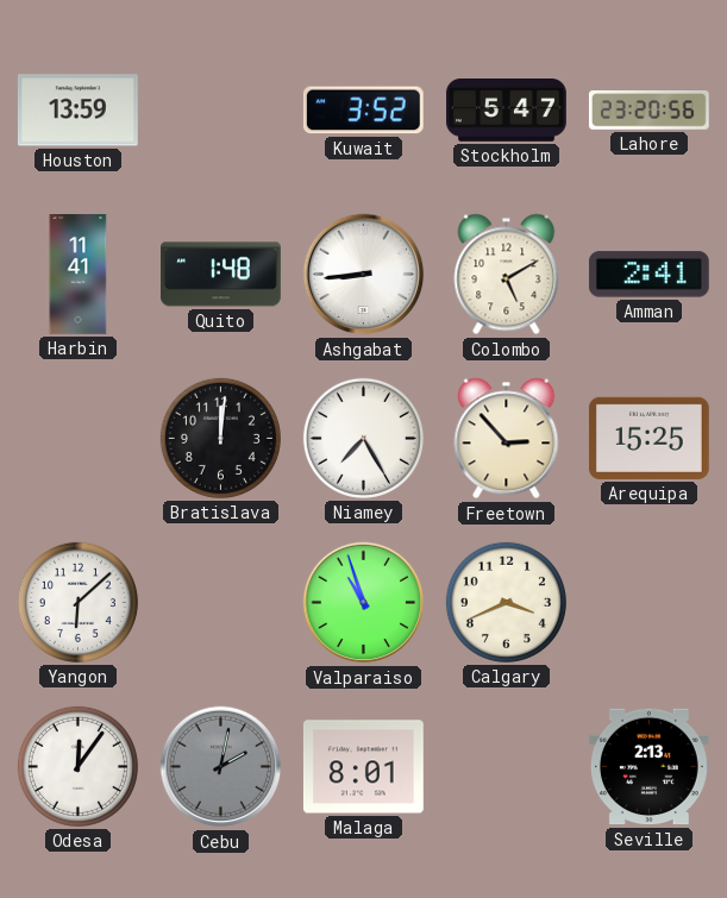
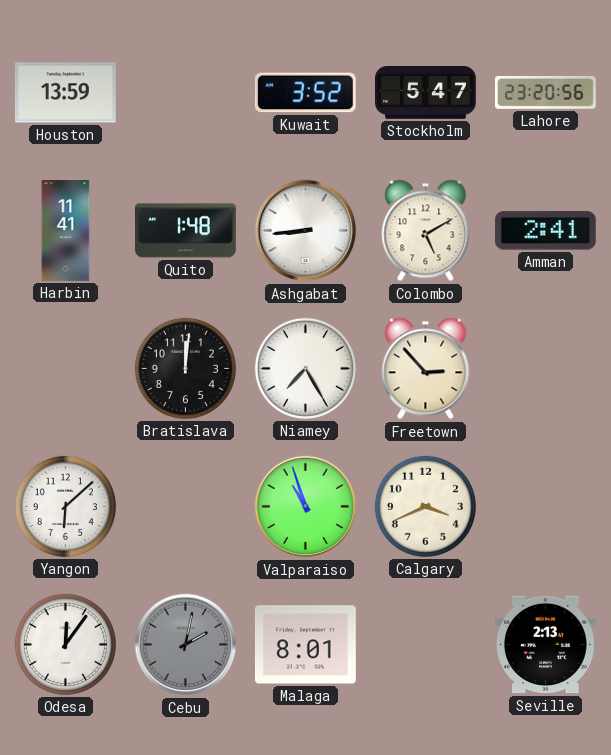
Arequipa: 15:25 -> none (648, 438)
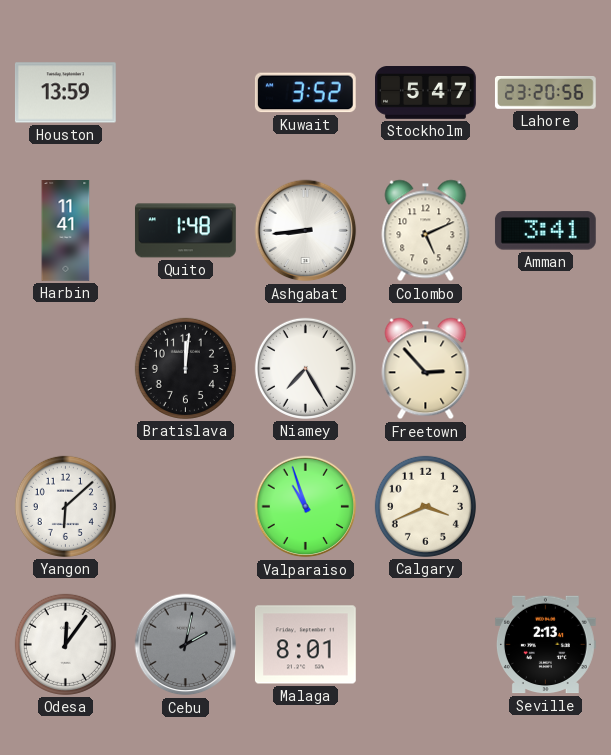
Colombo: 5:10 -> 5:11 (426, 231)
Amman: 2:41 -> 3:41 (545, 231)
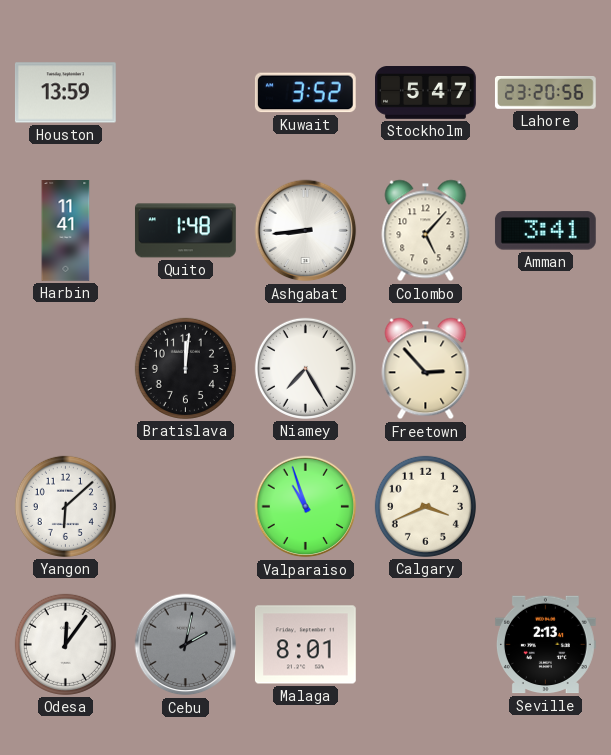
Colombo: 5:11 -> 5:07 (426, 231)
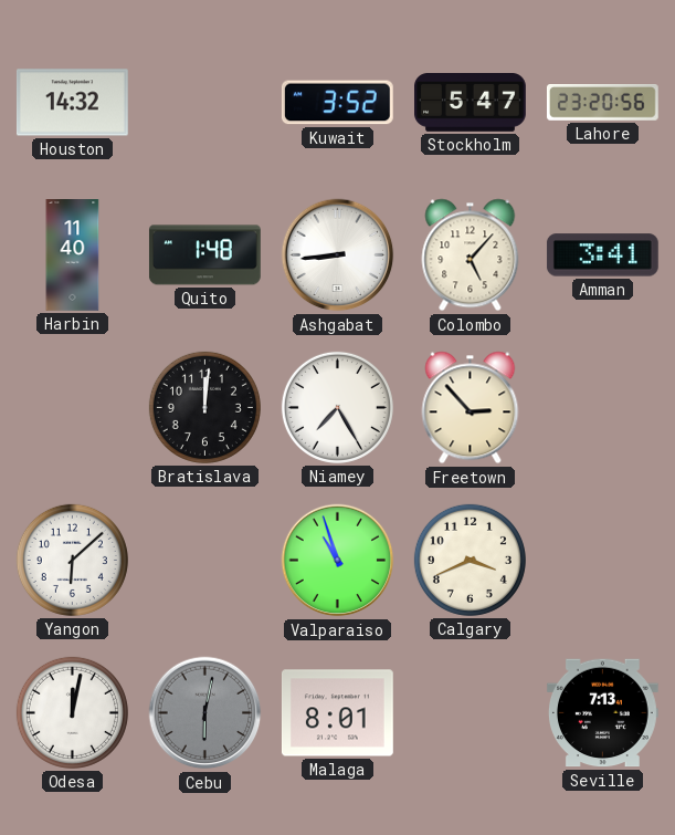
Houston: 13:59 -> 14:32 (72, 103)
Harbin: 11:41 -> 11:40 (73, 255)
Odesa: 12:06 -> 12:02 (72, 712)
Cebu: 2:02 -> 6:02 (205, 713)
Seville: 2:13 -> 7:13 (603, 713)
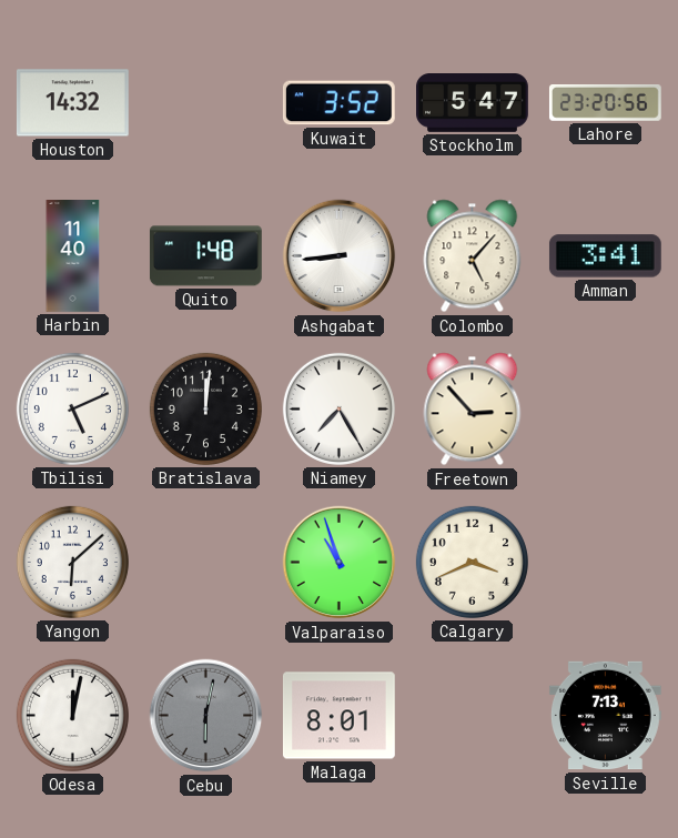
Tbilisi: none -> 5:11 (72, 408)
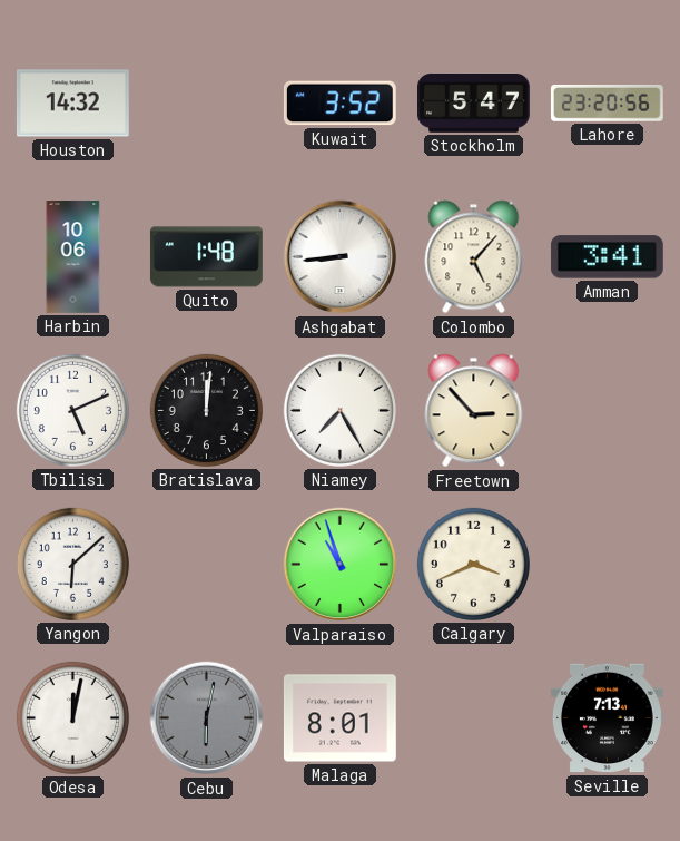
Harbin: 11:40 -> 10:06 (73, 257)
